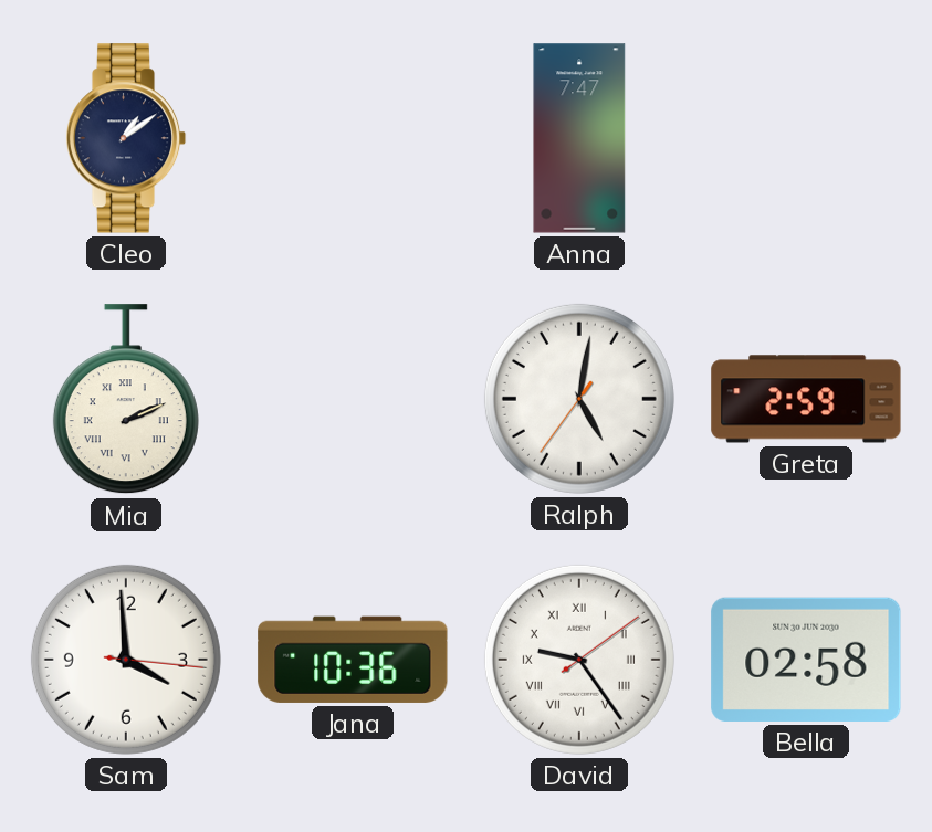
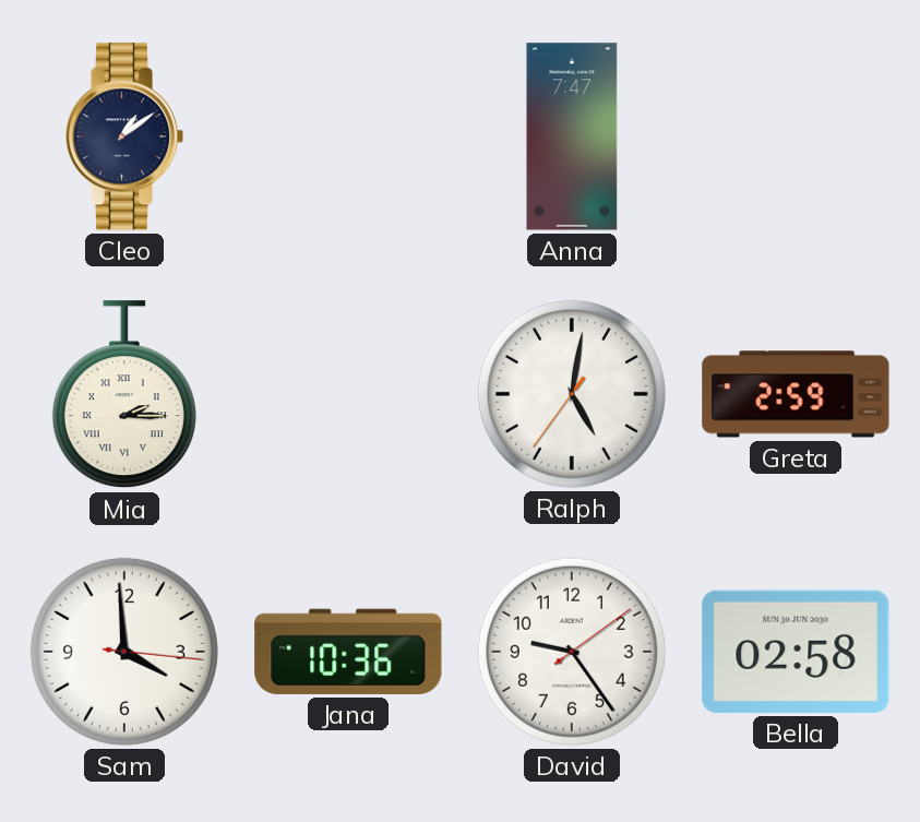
Mia: 2:11 -> 2:15 (124, 395)
David numerals: Roman -> Arabic (572, 652)
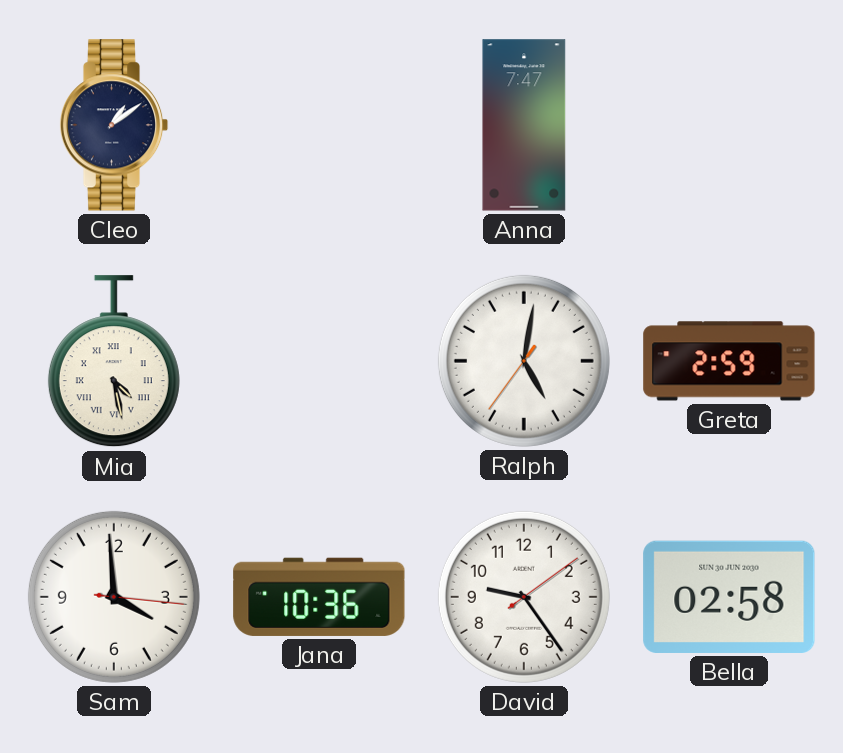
Mia: 2:15 -> 4:28 (114, 362)
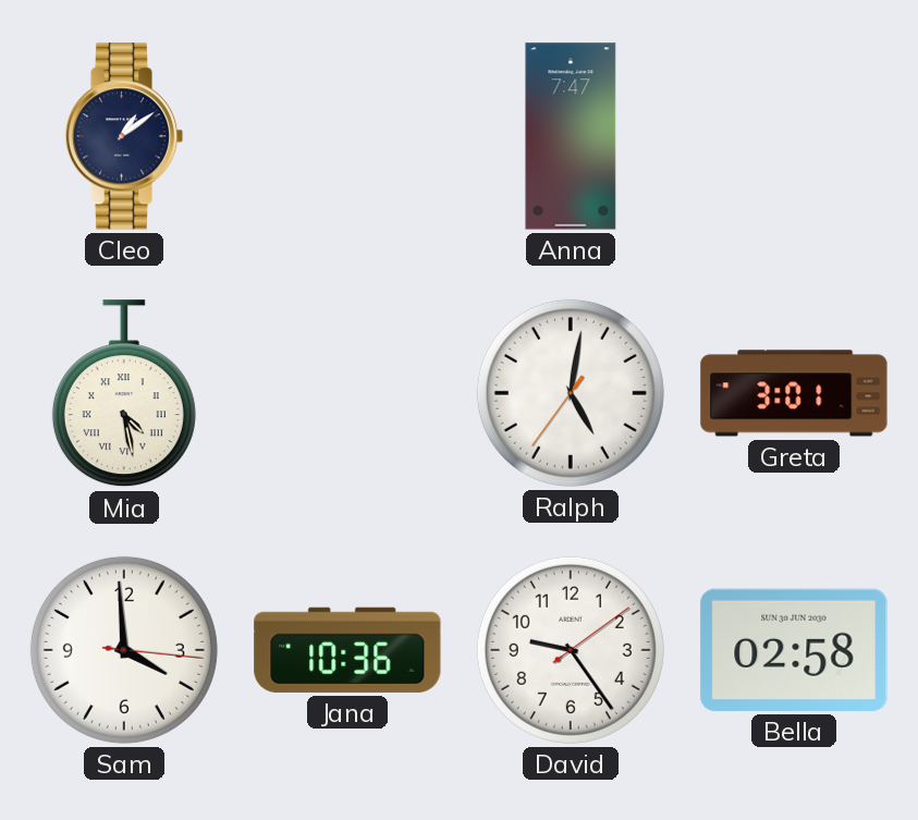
Greta: 2:59 -> 3:01 (794, 393)
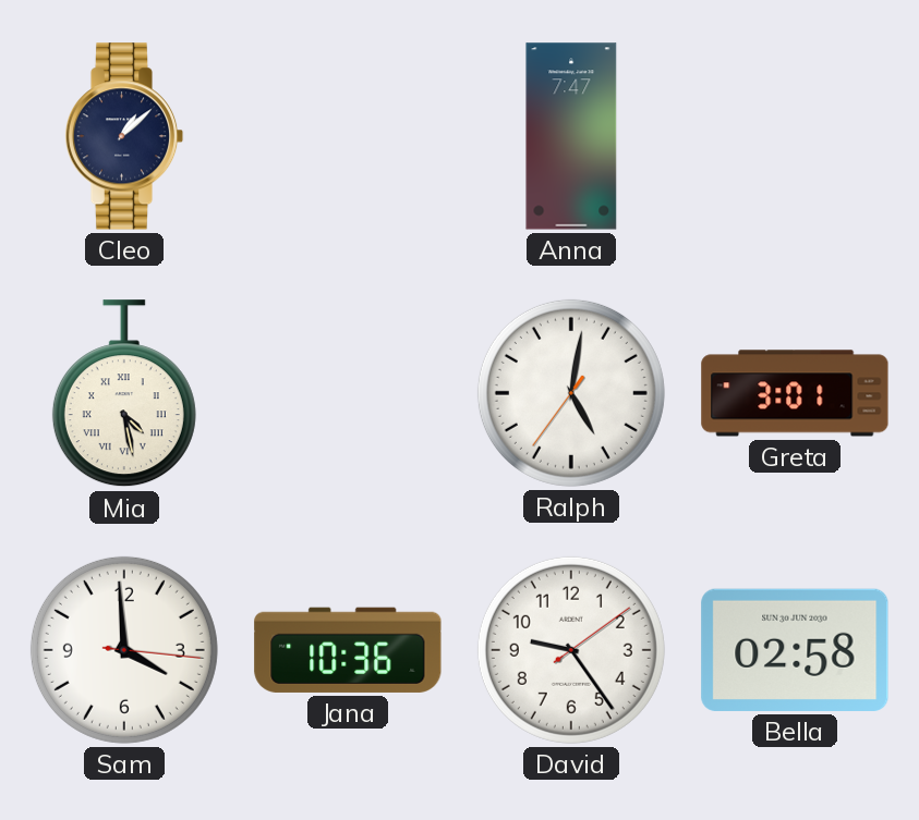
Cleo: 1:09 -> 1:08 (124, 136)
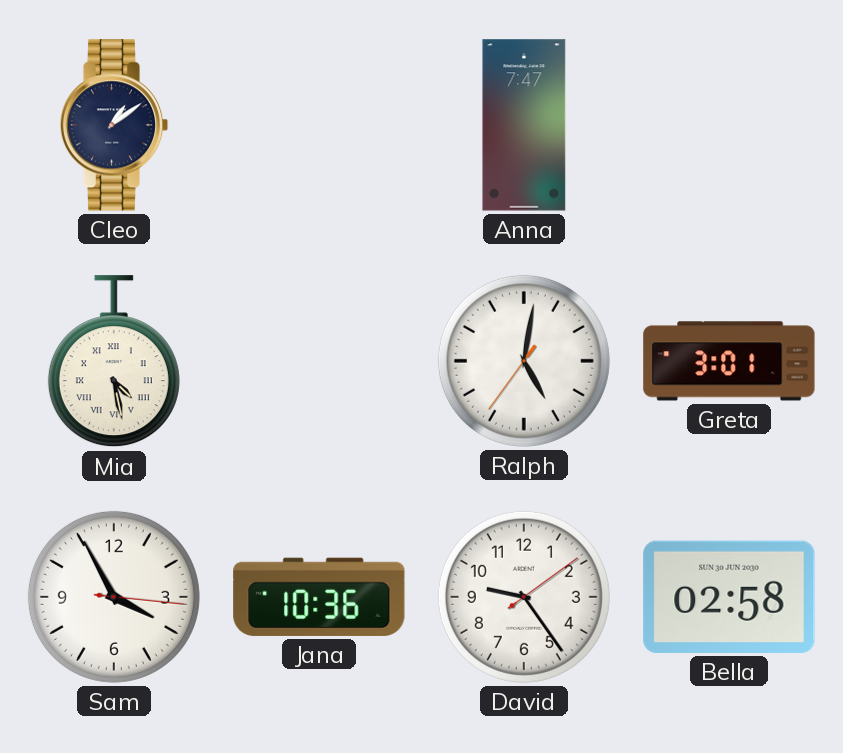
Cleo: 1:08 -> 1:09 (114, 125)
Sam: 3:59 -> 3:55 (114, 597)
